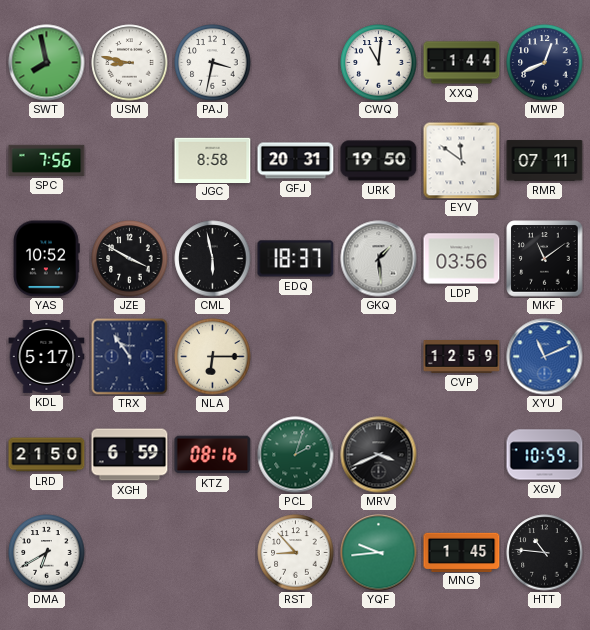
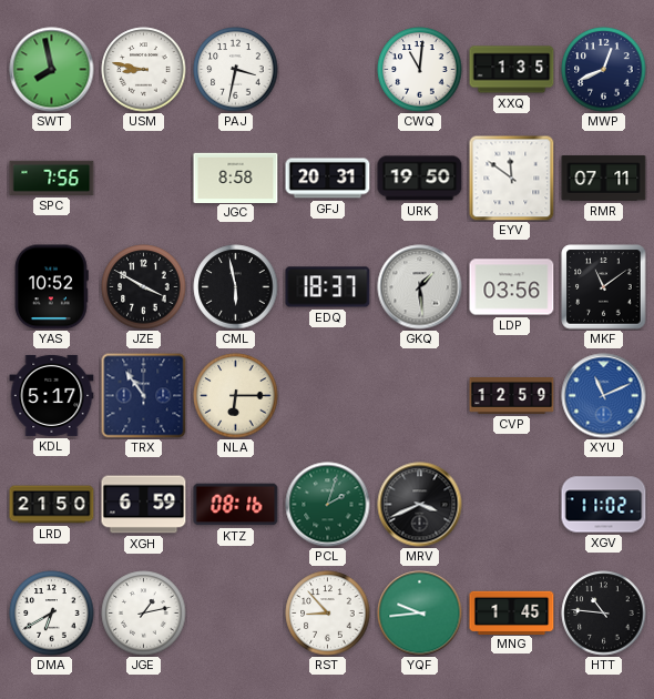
XXQ: 1:44 -> 1:35 (512, 70)
XGV: 10:59 -> 11:02 (604, 505)
JGE: none -> 1:13 (144, 614)
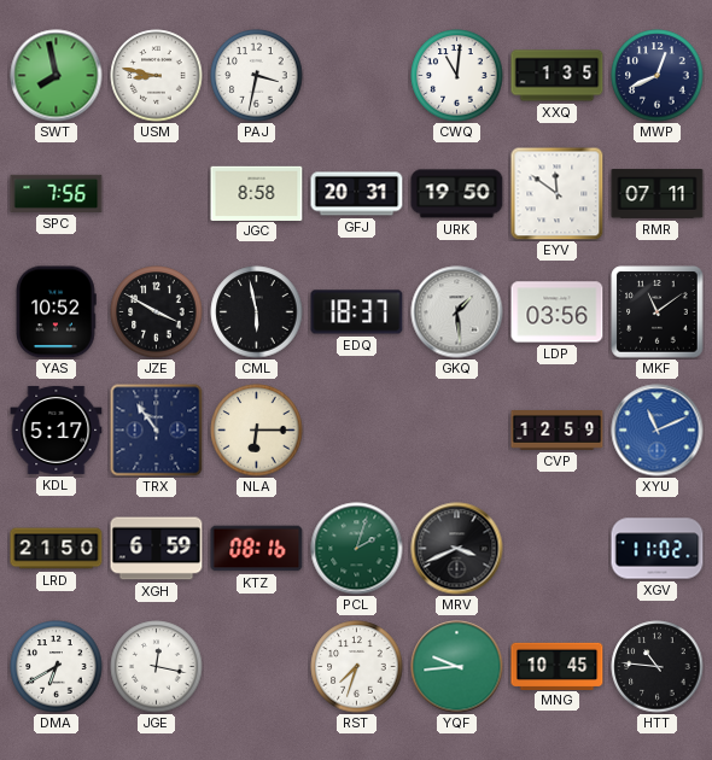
JGE: 1:13 -> 12:17 (157, 667)
RST: 8:53 -> 7:33 (357, 667)
MNG: 1:45 -> 10:45 (558, 666)
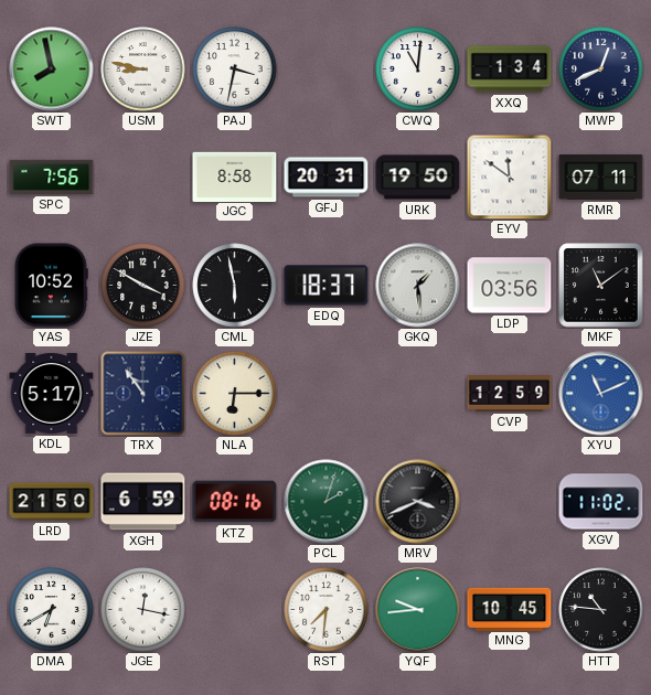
XXQ: 1:35 -> 1:34 (510, 69)
RST: 7:33 -> 7:31 (327, 610)
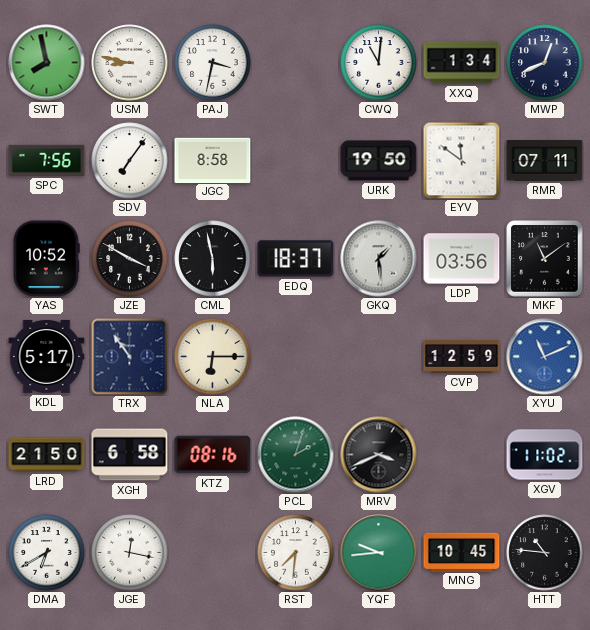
SDV: none -> 7:06 (130, 161)
GFJ: 20:31 -> none (327, 178)
XGH: 6:59 -> 6:58 (130, 455)
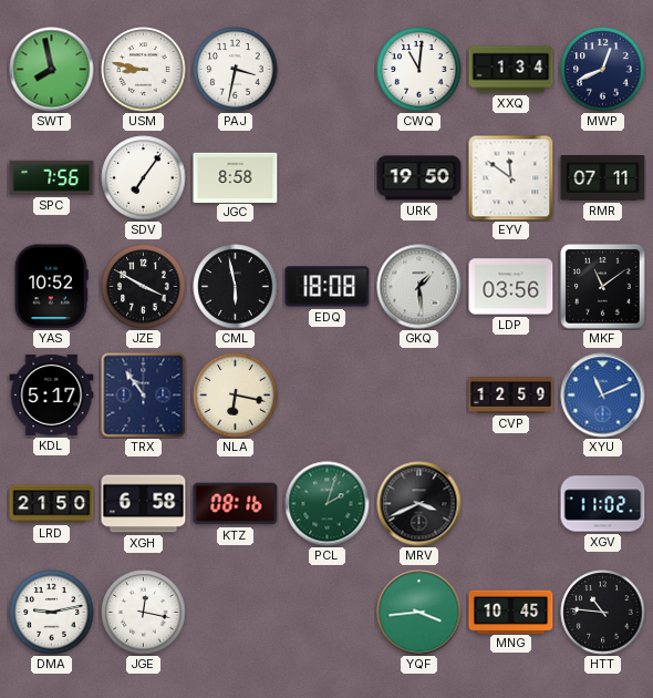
EDQ: 18:37 -> 18:08 (328, 287)
NLA: 6:15 -> 6:17 (236, 396)
DMA: 6:40 -> 9:13 (52, 613)
RST: 7:31 -> none (296, 553)
YQF: 9:44 -> 3:44 (419, 613)
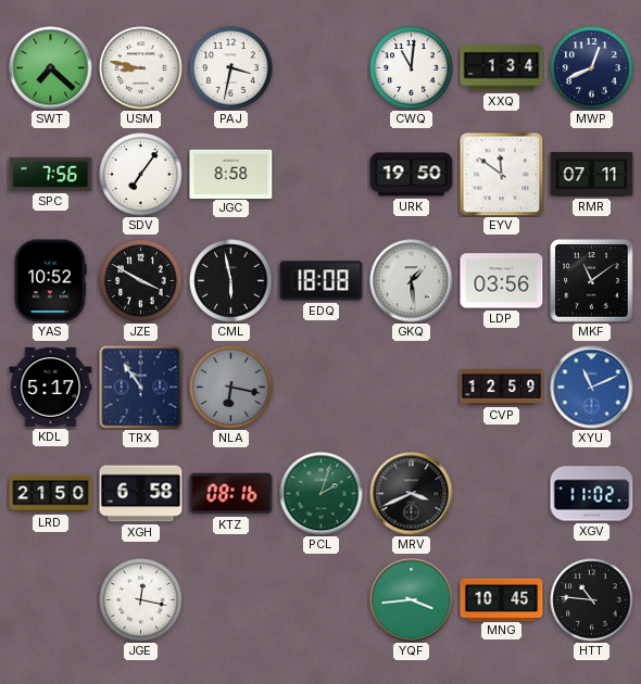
SWT: 7:58 -> 7:22 (51, 68)
NLA dial: cream -> grey (231, 388)
DMA: 9:13 -> none (52, 613)
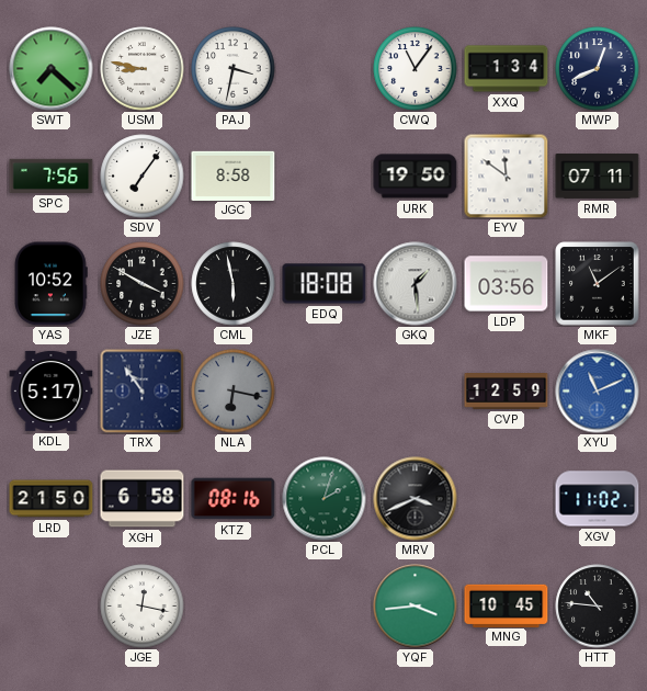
CWQ: 11:01 -> 11:06 (416, 69)
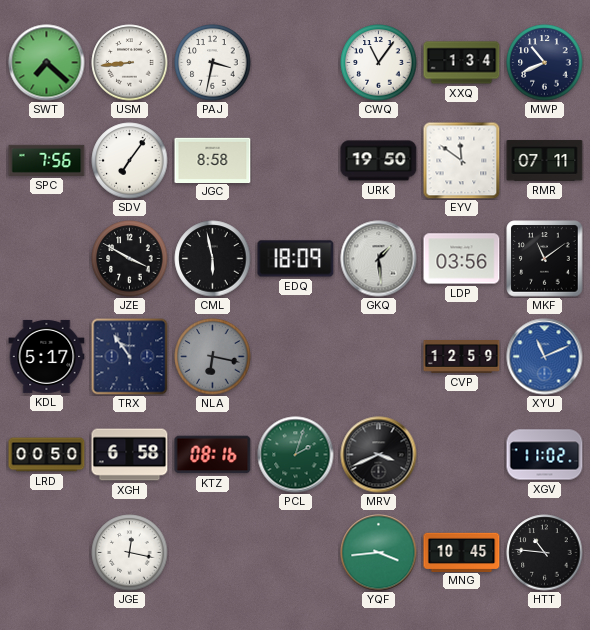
USM: 8:47 -> 8:44 (130, 63)
MWP: 12:41 -> 10:41 (545, 63)
YAS: 10:52 -> none (52, 284)
EDQ: 18:08 -> 18:09 (296, 259)
LRD: 21:50 -> 00:50 (47, 455)
